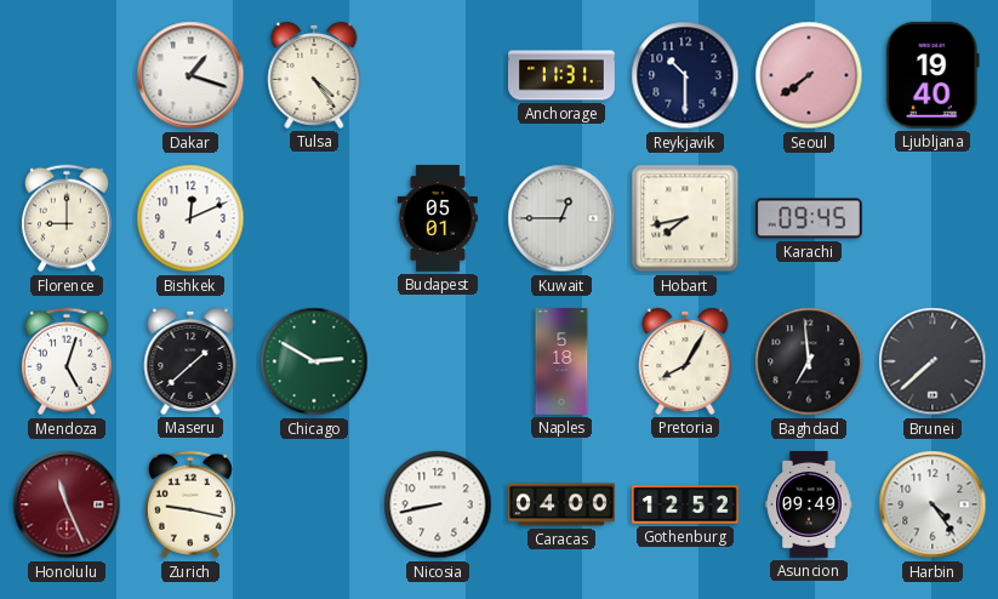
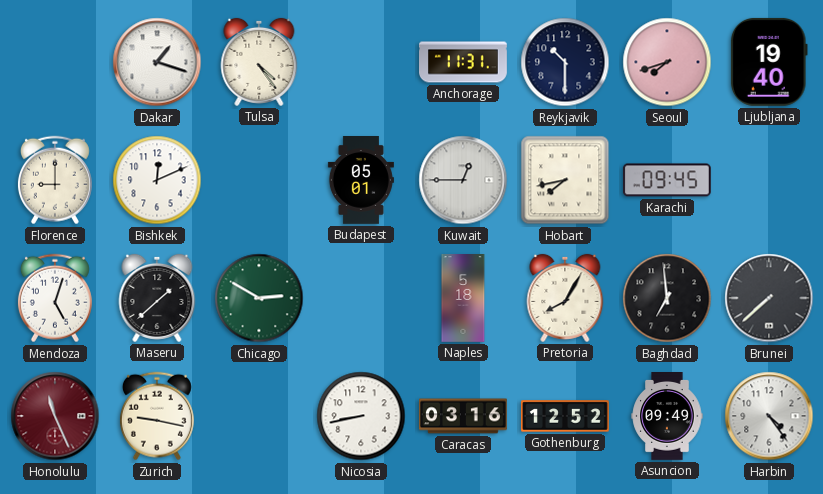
Seoul: 7:39 -> 7:42 (667, 62)
Caracas: 04:00 -> 03:16 (464, 416)
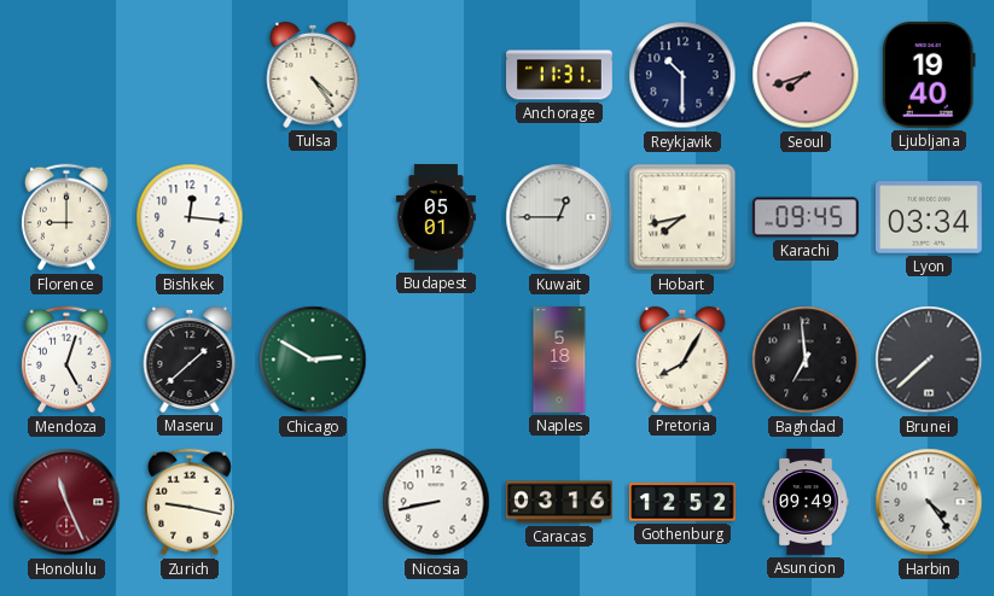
Dakar: 1:18 -> none (157, 62)
Bishkek: 12:11 -> 12:16 (190, 217)
Lyon: none -> 03:34 (929, 217)
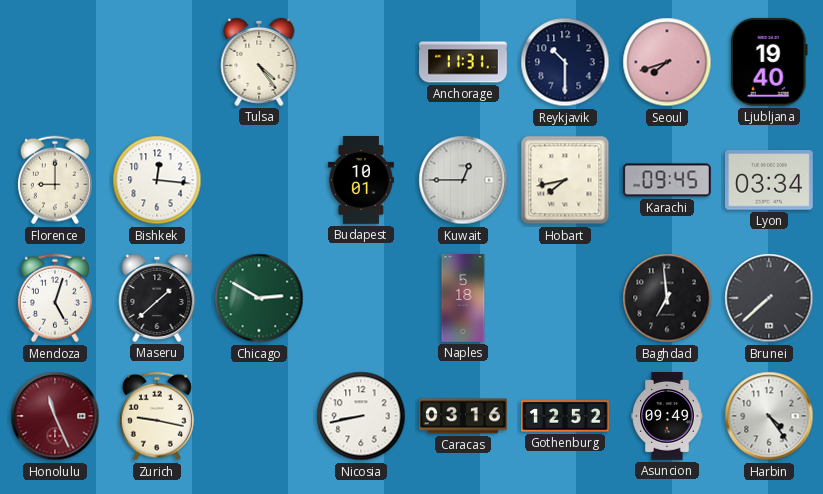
Budapest: 05:01 -> 10:01 (361, 181)
Pretoria: 8:05 -> none (682, 360)
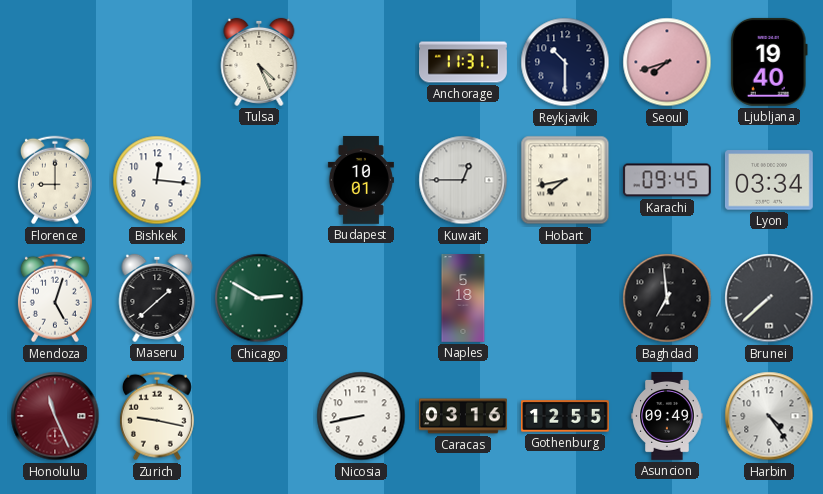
Tulsa: 4:24 -> 4:26 (259, 62)
Gothenburg: 12:52 -> 12:55 (566, 416)
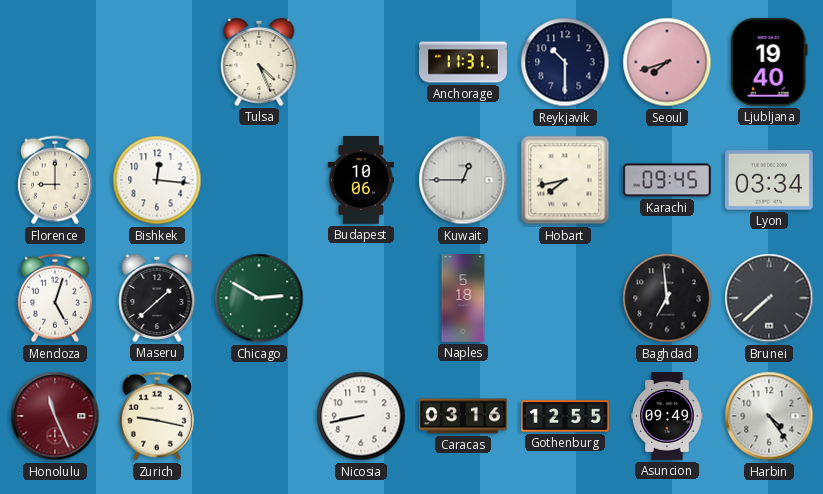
Budapest: 10:01 -> 10:06 (361, 181)
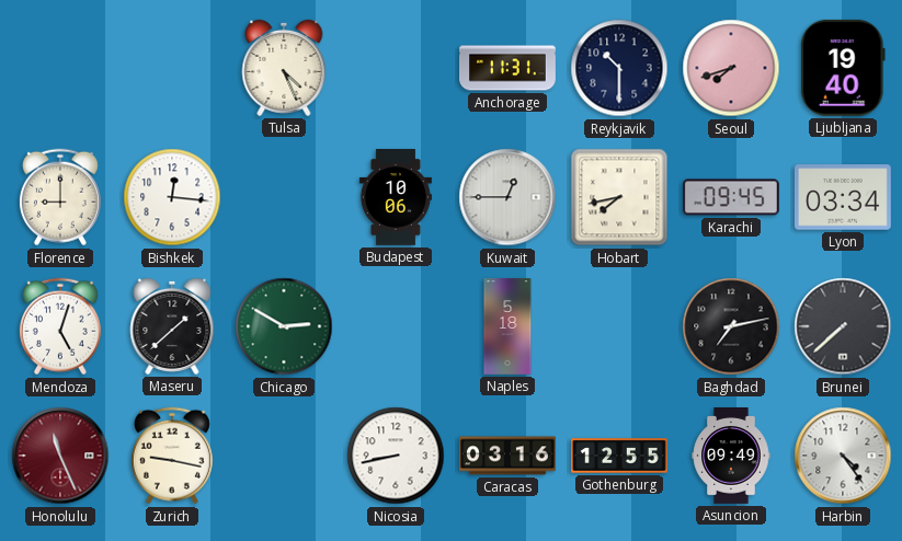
Baghdad: 6:59 -> 7:13 (731, 326)
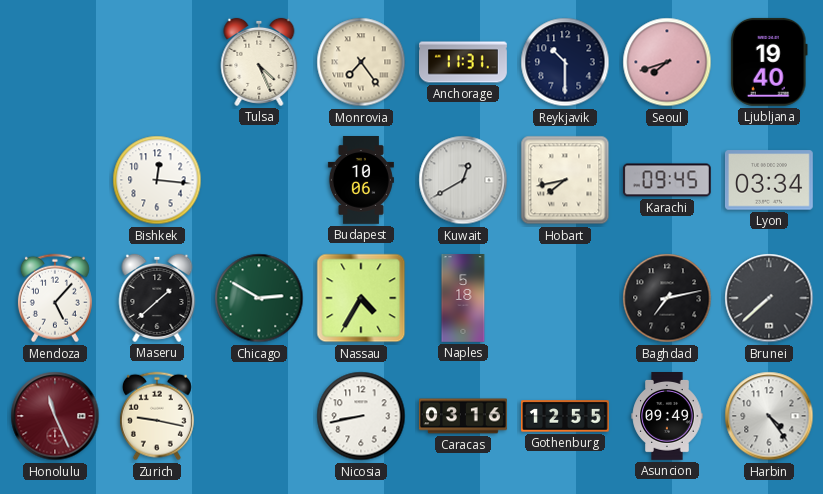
Monrovia: none -> 7:24 (361, 62)
Florence: 9:00 -> none (60, 197)
Kuwait: 12:45 -> 12:40 (463, 180)
Mendoza: 5:03 -> 5:07 (55, 298)
Nassau: none -> 4:35 (361, 298)
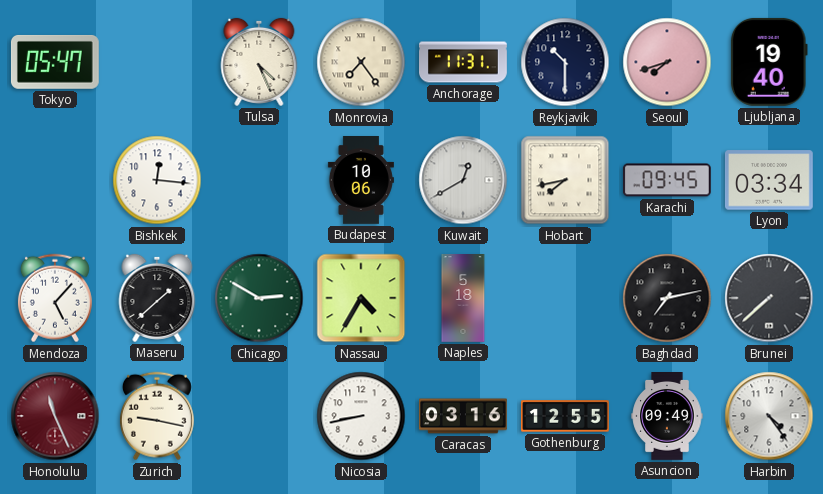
Tokyo: none -> 05:47 (55, 62)
